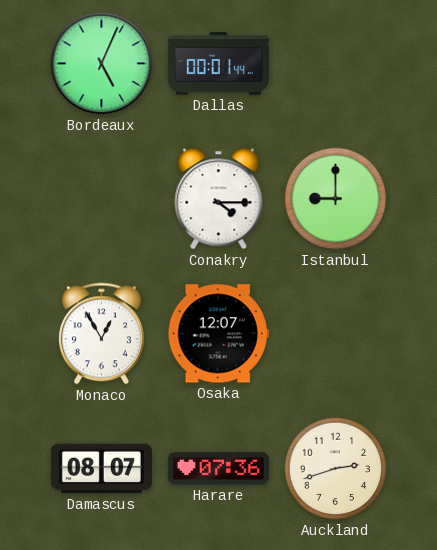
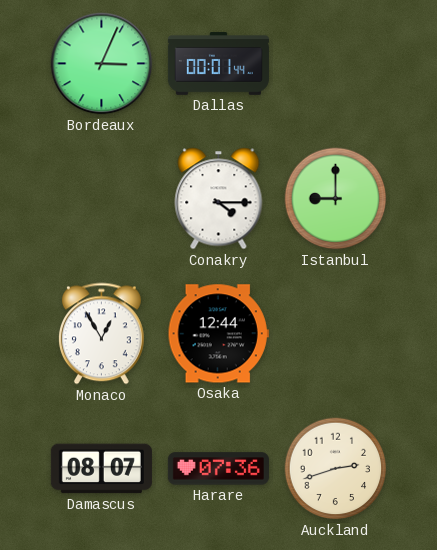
Bordeaux: 5:04 -> 3:04 (102, 64)
Osaka: 12:07 -> 12:44 (218, 334)
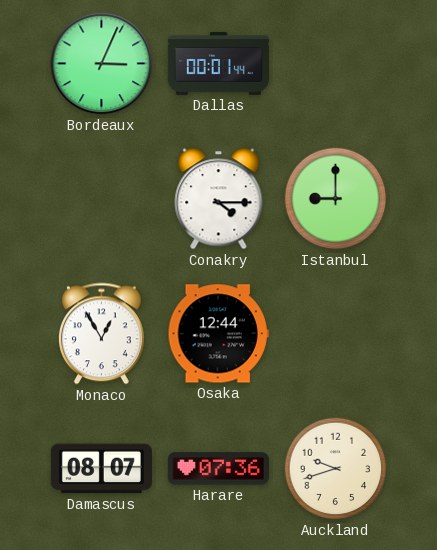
Auckland: 2:42 -> 9:42 (336, 469)
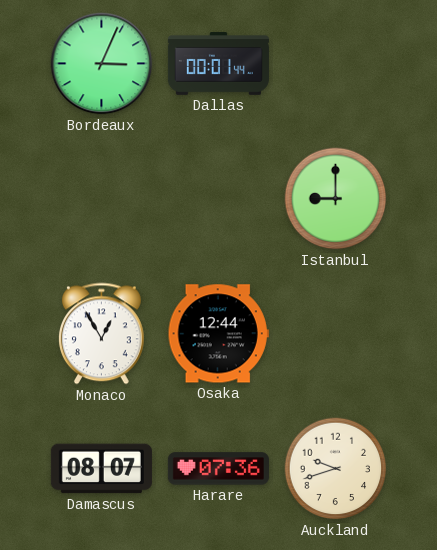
Conakry: 4:15 -> none (219, 199)
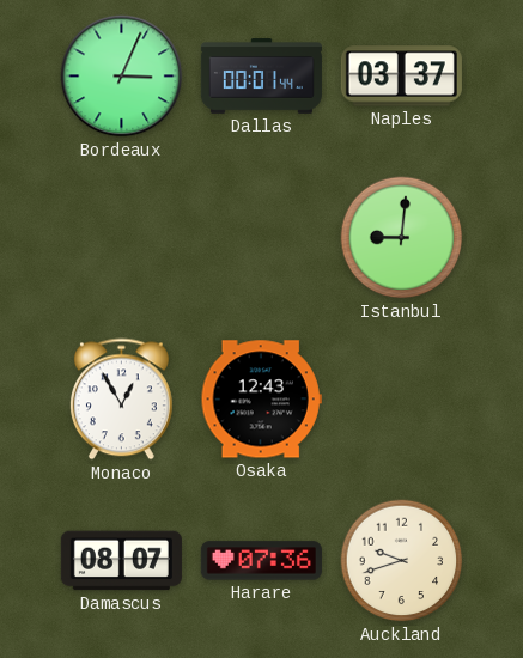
Naples: none -> 03:37 (401, 77)
Istanbul: 9:00 -> 9:01 (402, 238)
Osaka: 12:44 -> 12:43 (261, 400)
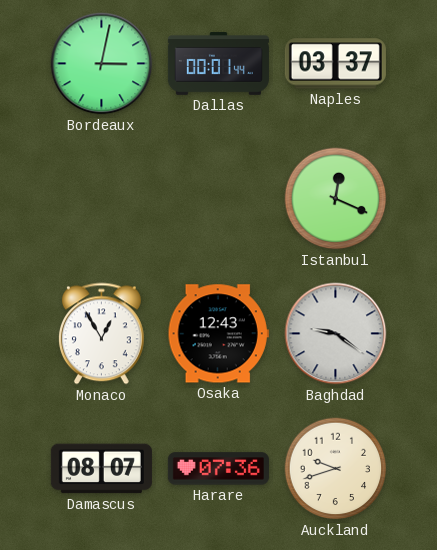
Bordeaux: 3:04 -> 3:02 (102, 64)
Istanbul: 9:01 -> 12:19 (336, 199)
Baghdad: none -> 9:21 (336, 334)
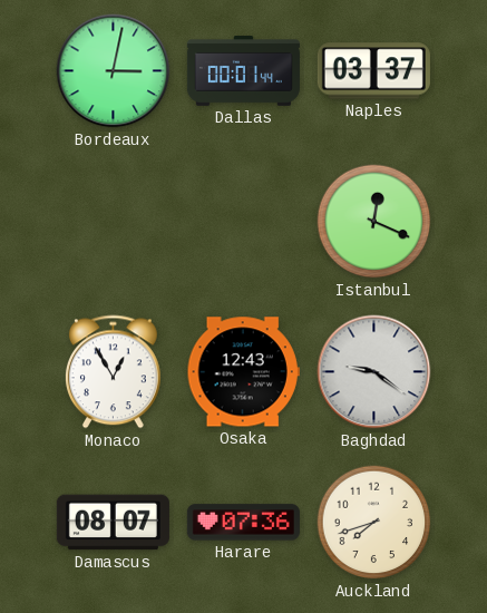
Auckland: 9:42 -> 7:42 (374, 523)
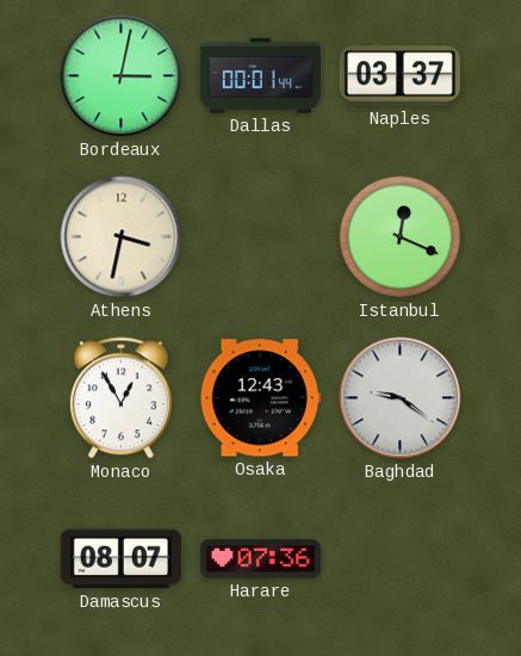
Athens: none -> 3:32 (122, 237)
Auckland: 7:42 -> none (374, 523)
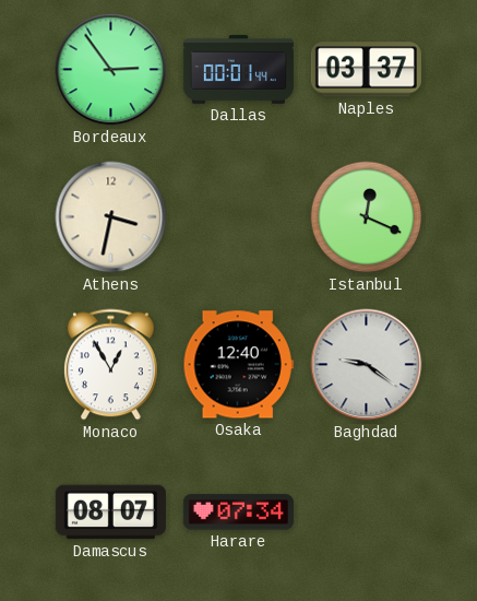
Bordeaux: 3:02 -> 2:54 (111, 70)
Osaka: 12:43 -> 12:40 (238, 365)
Harare: 07:36 -> 07:34 (238, 512)
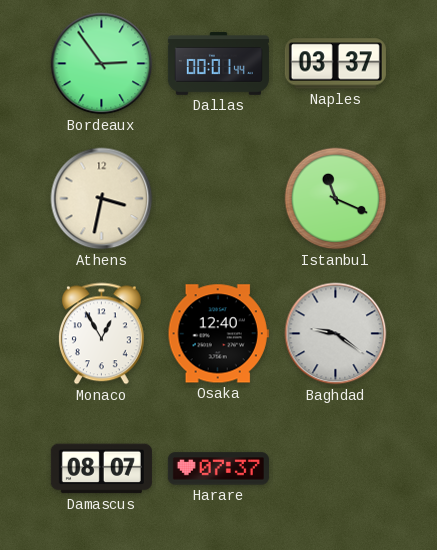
Istanbul: 12:19 -> 11:19 (336, 199)
Harare: 07:34 -> 07:37 (218, 469)
